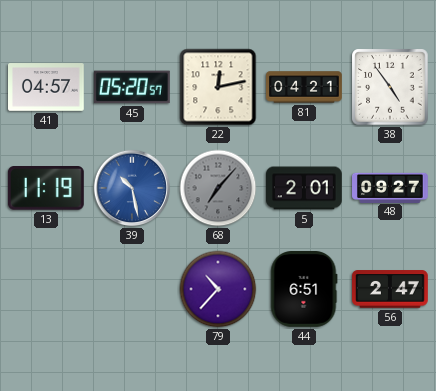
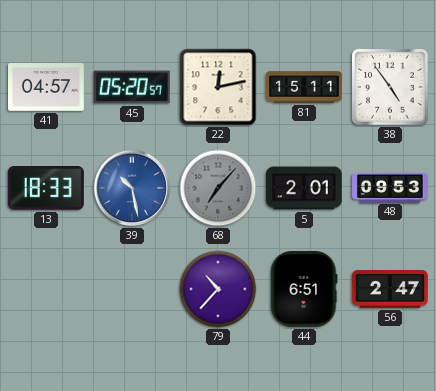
81: 04:21 -> 15:11 (304, 87)
13: 11:19 -> 18:33 (46, 189)
48: 09:27 -> 09:53 (390, 187)
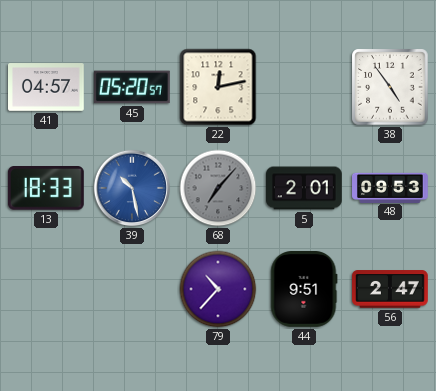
81: 15:11 -> none (304, 87)
44: 6:51 -> 9:51 (304, 290)
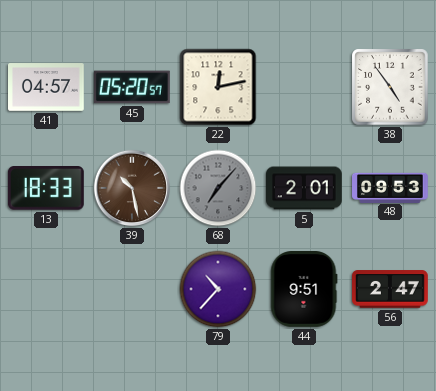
39 dial: blue -> brown (132, 188)
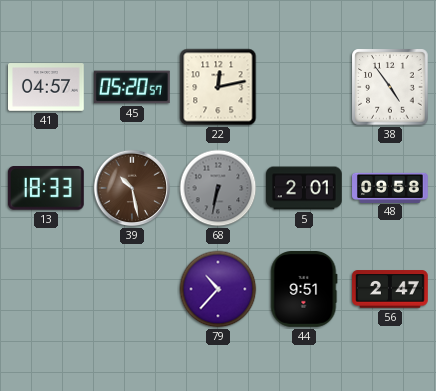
68: 7:07 -> 6:32 (218, 188)
48: 09:53 -> 09:58 (390, 187)
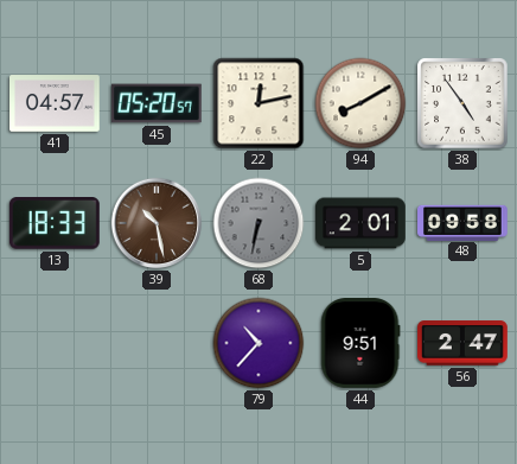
94: none -> 8:10 (360, 103)
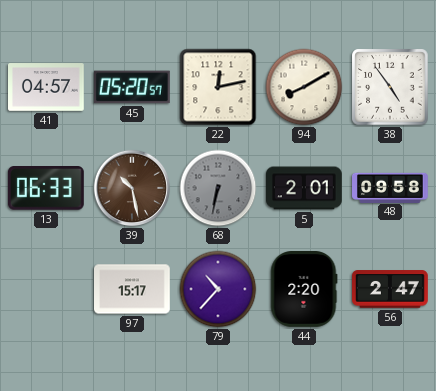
13: 18:33 -> 06:33 (46, 189)
97: none -> 15:17 (132, 289)
44: 9:51 -> 2:20 (304, 290)
